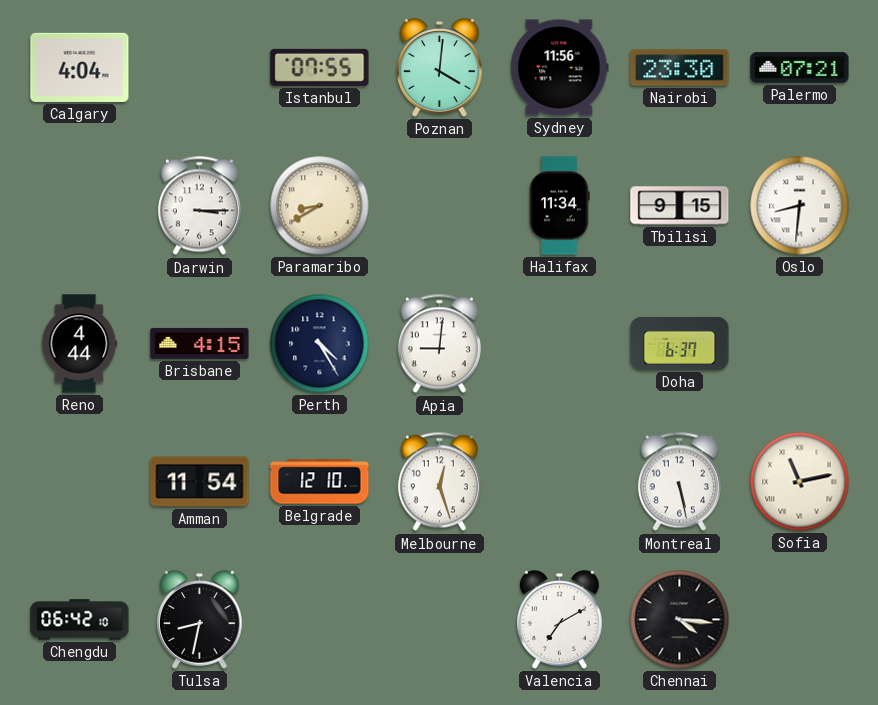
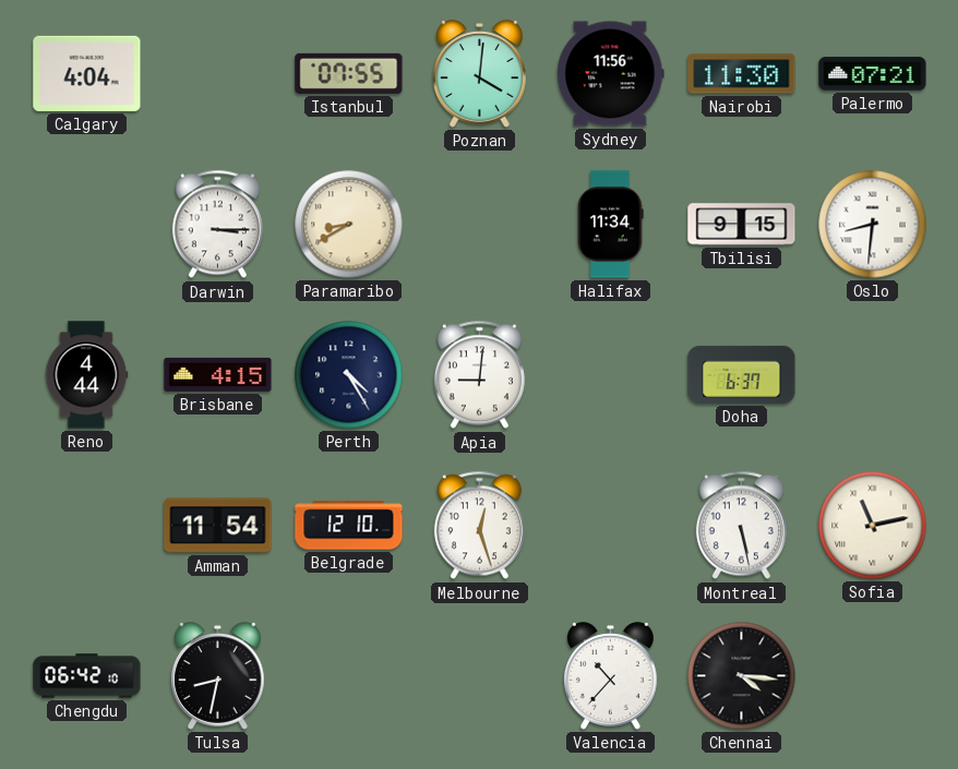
Nairobi: 23:30 -> 11:30 (742, 74)
Valencia: 7:10 -> 10:37 (611, 676)
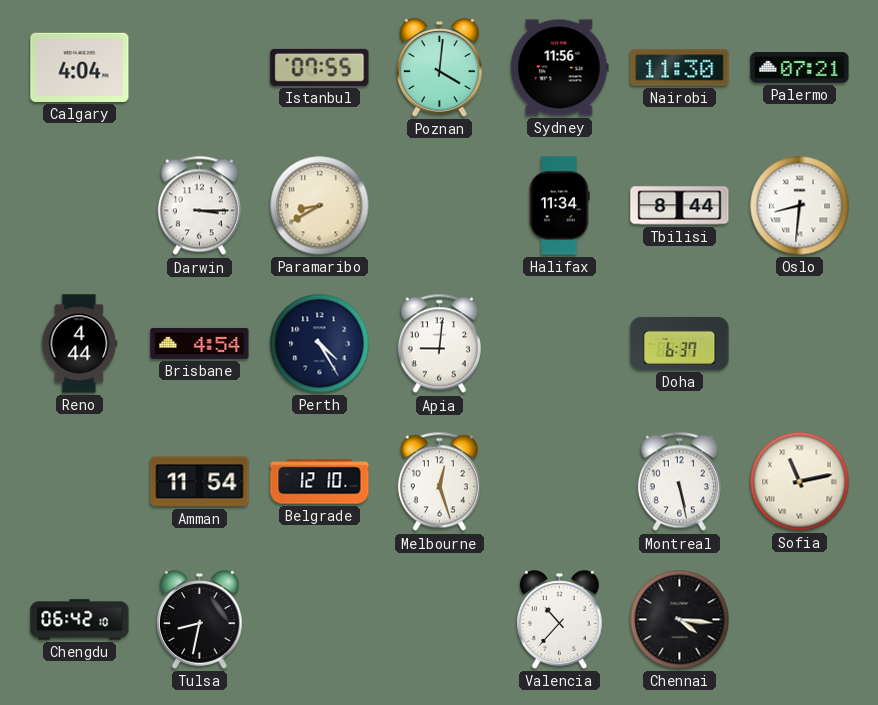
Tbilisi: 9:15 -> 8:44 (680, 206)
Brisbane: 4:15 -> 4:54 (200, 343)
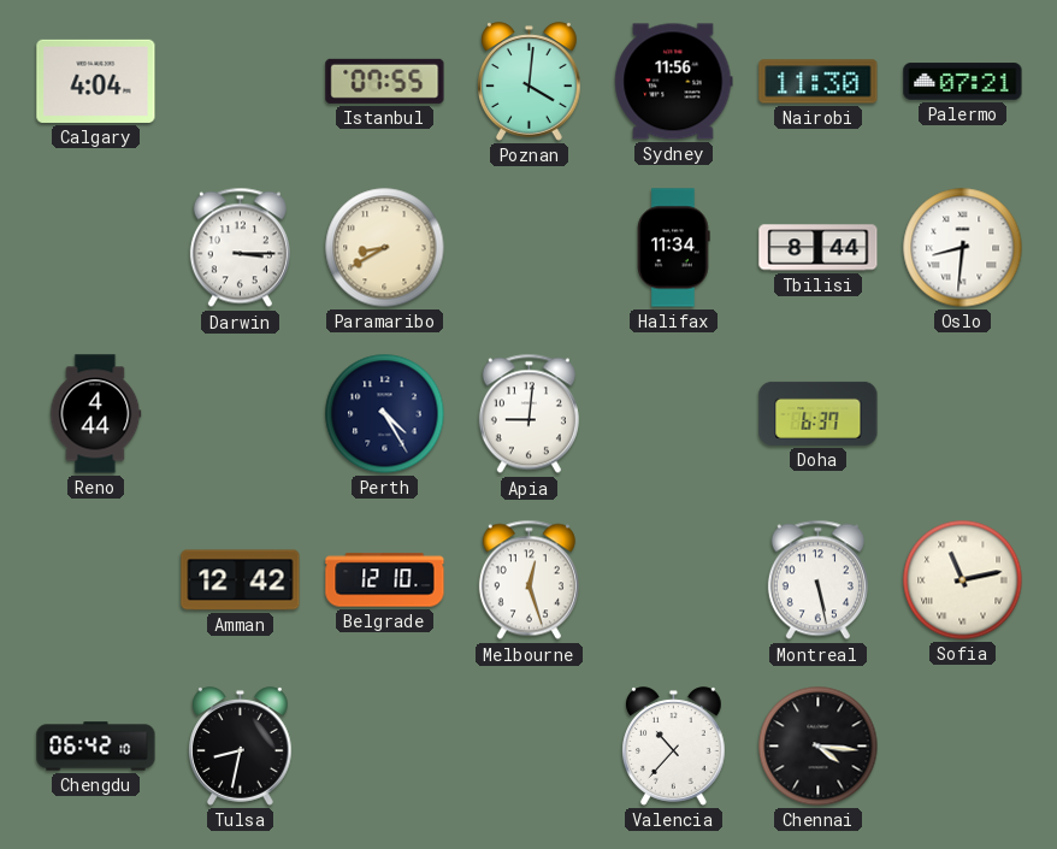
Brisbane: 4:54 -> none (200, 343)
Amman: 11:54 -> 12:42 (241, 580)
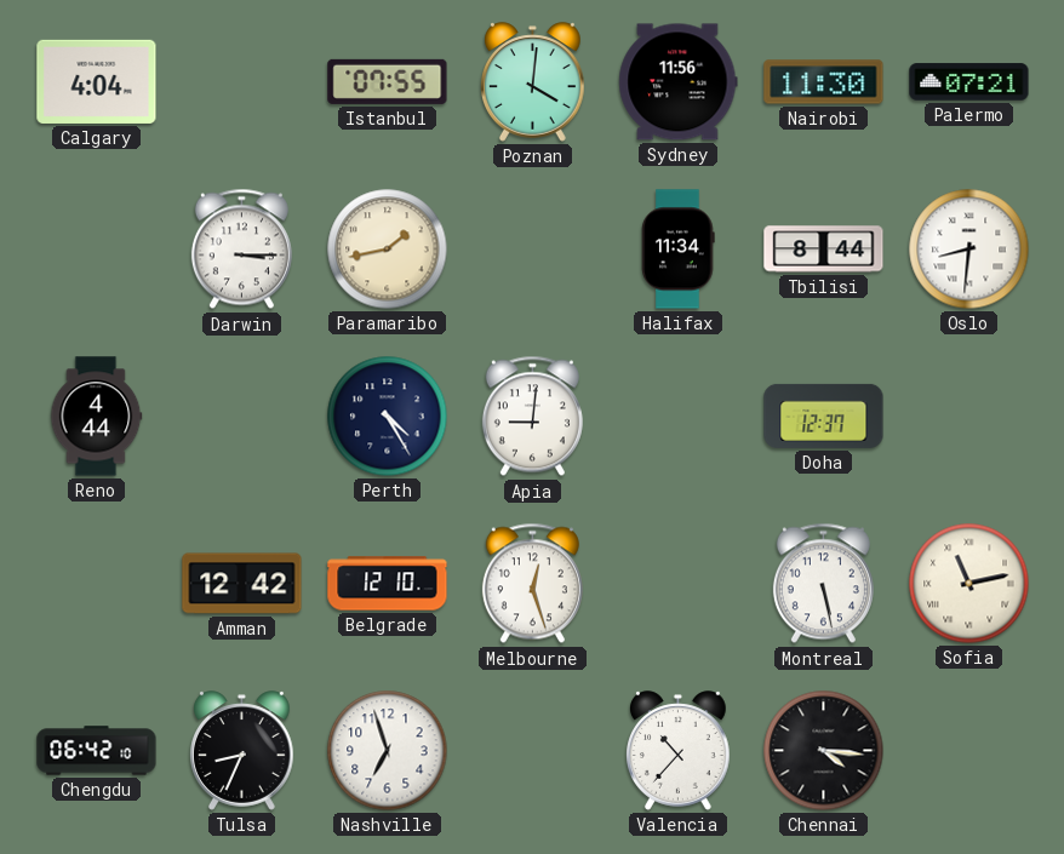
Paramaribo: 8:40 -> 1:43 (388, 250)
Doha: 6:37 -> 12:37 (824, 415)
Tulsa: 8:32 -> 8:34 (242, 751)
Nashville: none -> 6:57 (388, 751)
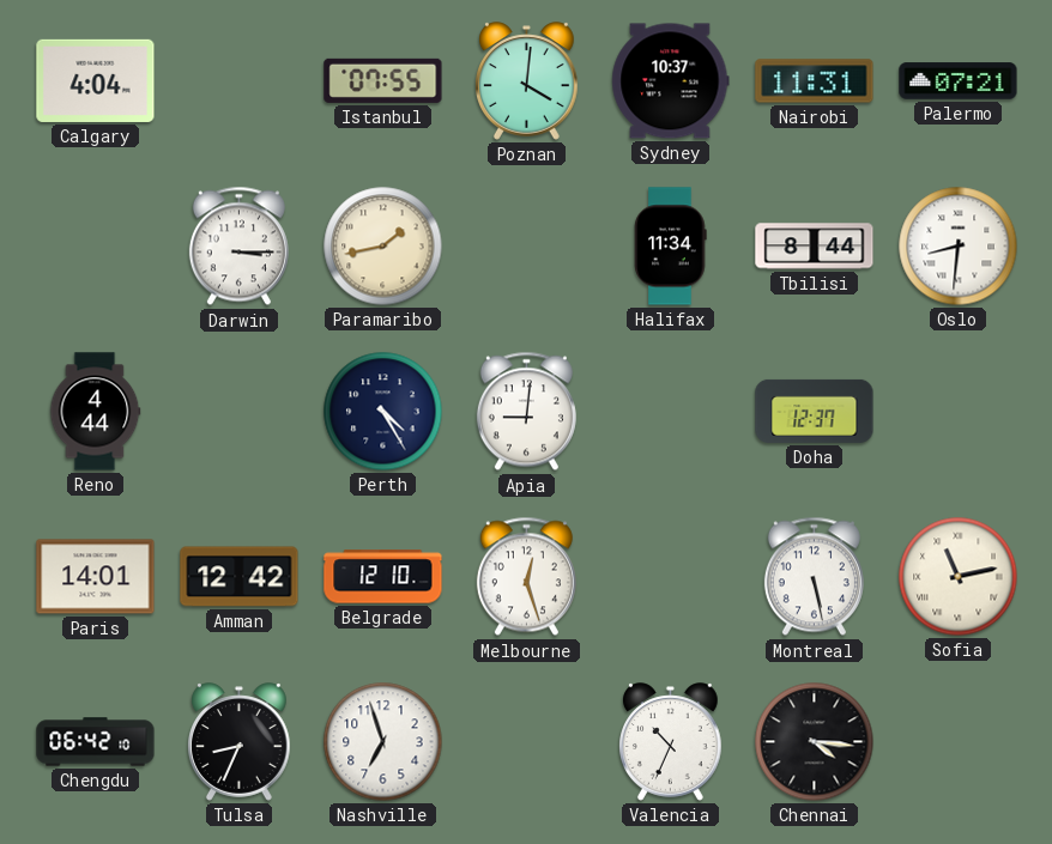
Sydney: 11:56 -> 10:37 (671, 81)
Nairobi: 11:30 -> 11:31 (815, 81)
Paris: none -> 14:01 (96, 577)
Valencia: 10:37 -> 10:34 (671, 742)
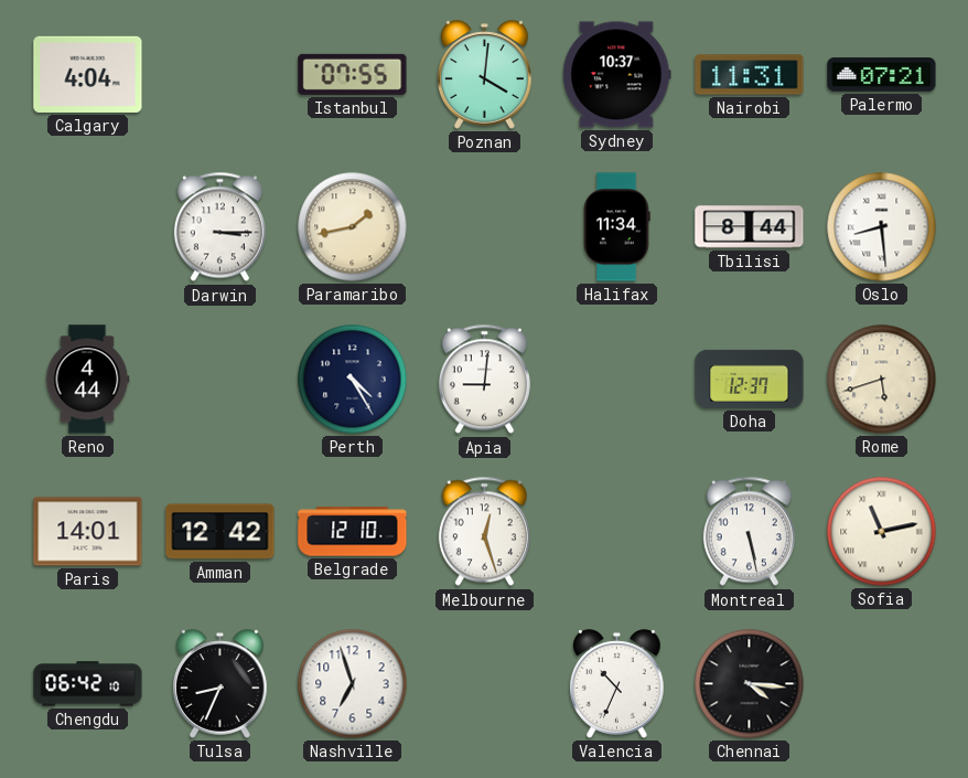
Oslo: 8:31 -> 8:29 (882, 227)
Rome: none -> 5:42 (882, 380)
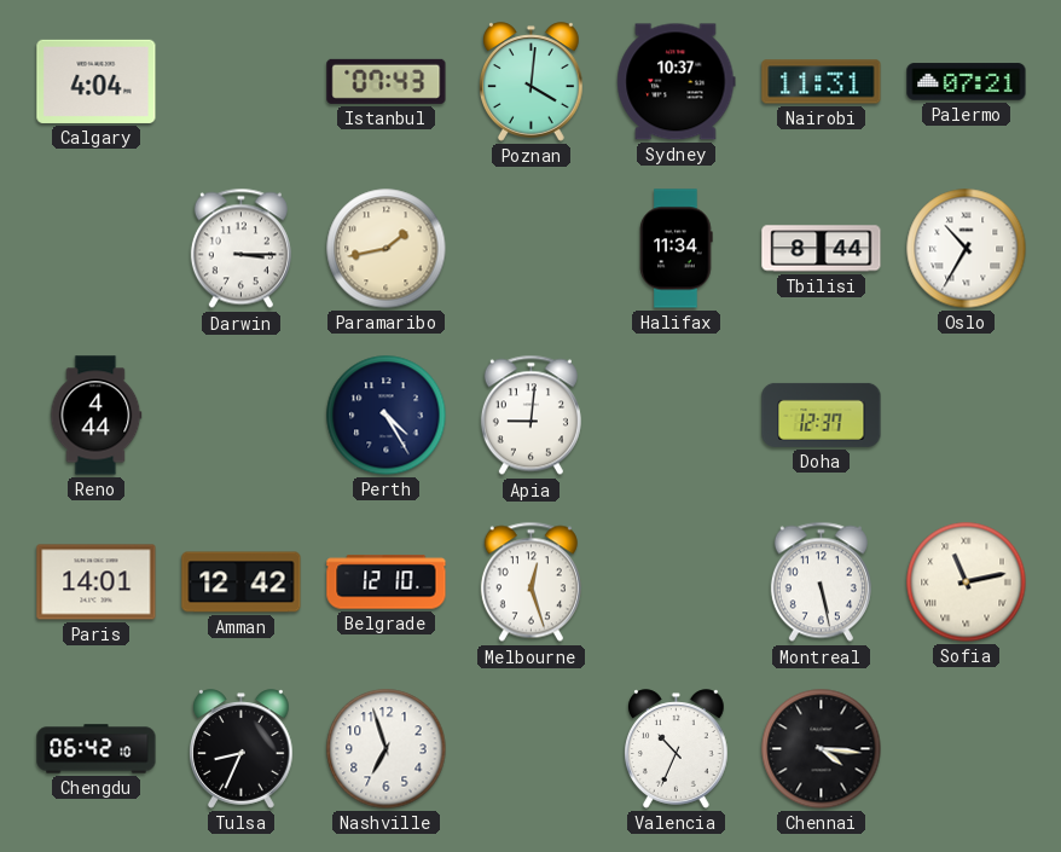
Istanbul: 07:55 -> 07:43 (387, 81)
Oslo: 8:29 -> 10:35 (967, 249)
Rome: 5:42 -> none (882, 380)
